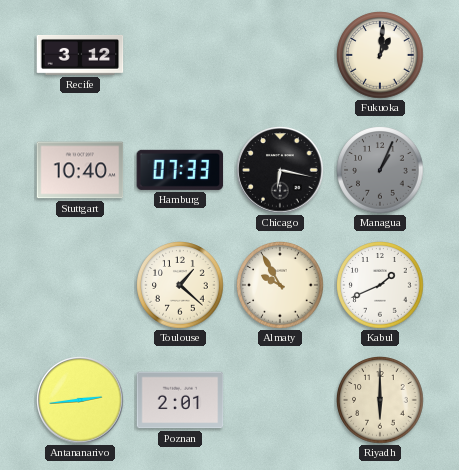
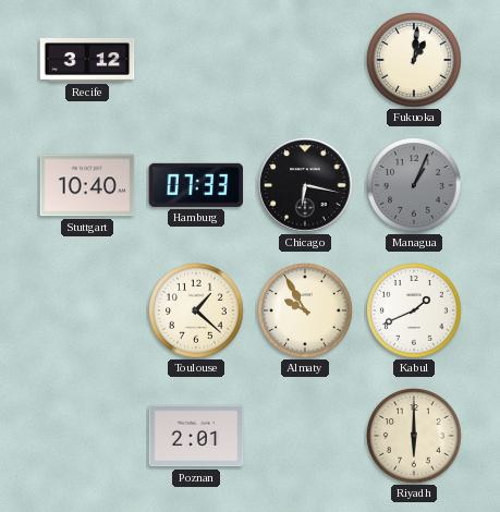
Antananarivo: 2:44 -> none (80, 400)
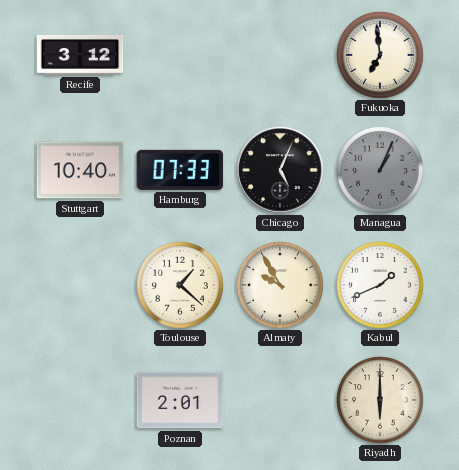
Fukuoka: 1:01 -> 6:59 (380, 55)
Chicago: 6:17 -> 5:04 (280, 170)
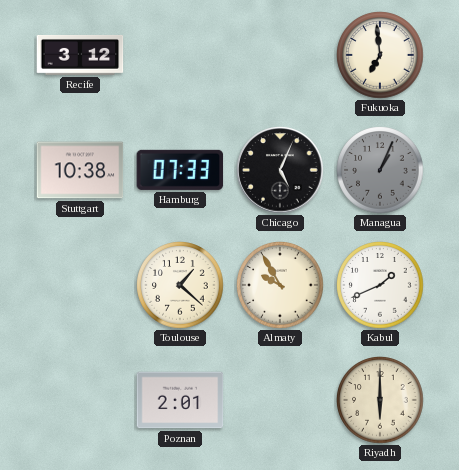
Stuttgart: 10:40 -> 10:38 (80, 170)
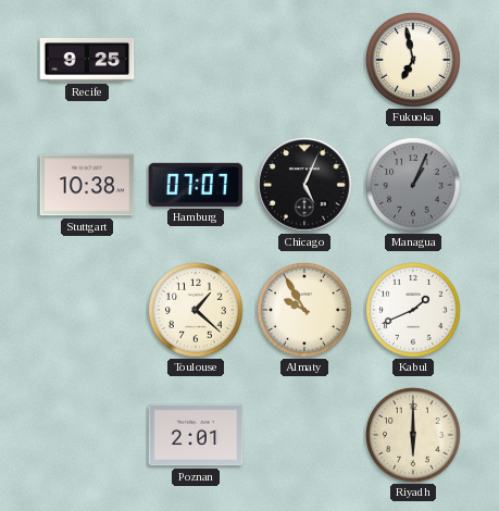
Recife: 3:12 -> 9:25 (87, 61)
Fukuoka: 6:59 -> 6:58 (413, 60)
Hamburg: 07:33 -> 07:07 (196, 185)
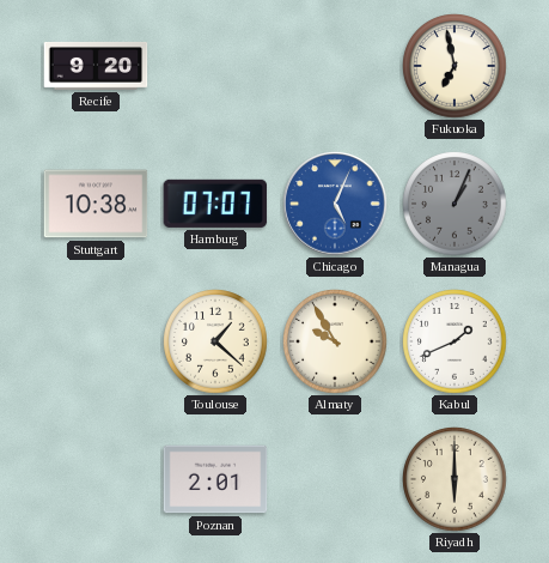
Recife: 9:25 -> 9:20 (96, 67)
Chicago dial: black -> blue (335, 204)
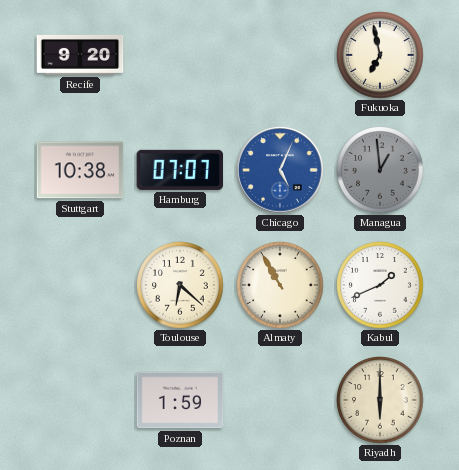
Managua: 1:04 -> 12:59 (380, 170)
Toulouse: 1:22 -> 6:22 (180, 285)
Almaty: 9:55 -> 10:55 (280, 285)
Poznan: 2:01 -> 1:59 (180, 400)
